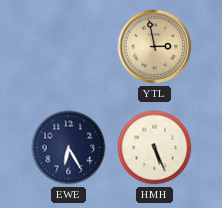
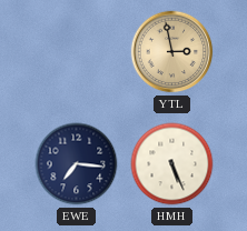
EWE: 6:25 -> 7:16 (77, 164)
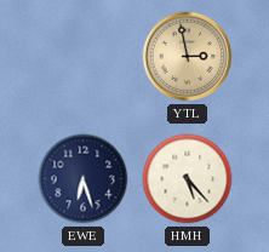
EWE: 7:16 -> 6:27 (84, 179)
HMH: 5:26 -> 5:23 (188, 179)
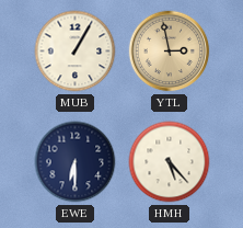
MUB: none -> 1:05 (76, 52)
EWE: 6:27 -> 6:30 (76, 162)
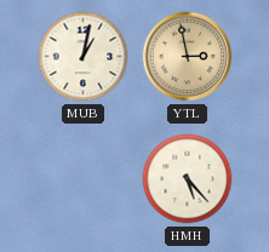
MUB: 1:05 -> 1:02 (84, 57)
EWE: 6:30 -> none (76, 162)
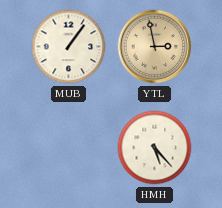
MUB: 1:02 -> 1:06 (69, 47)
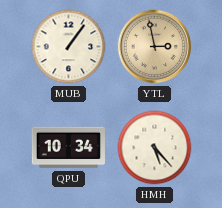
QPU: none -> 10:34 (68, 148)
